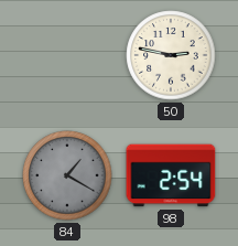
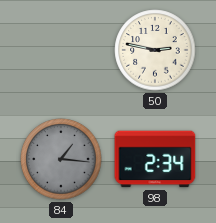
84: 1:20 -> 1:16 (61, 159)
98: 2:54 -> 2:34 (155, 159)
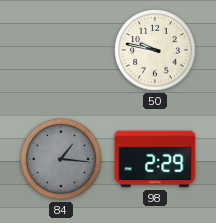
50: 2:47 -> 9:47 (155, 50)
98: 2:34 -> 2:29 (155, 159)
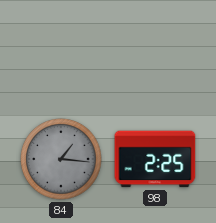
50: 9:47 -> none (155, 50)
98: 2:29 -> 2:25 (155, 159)
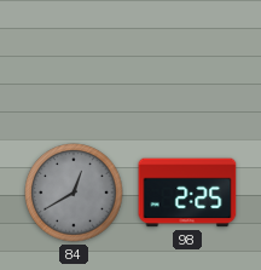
84: 1:16 -> 12:40 (74, 193)
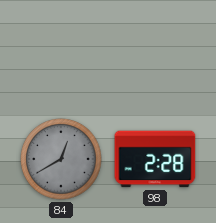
98: 2:25 -> 2:28 (155, 159)
